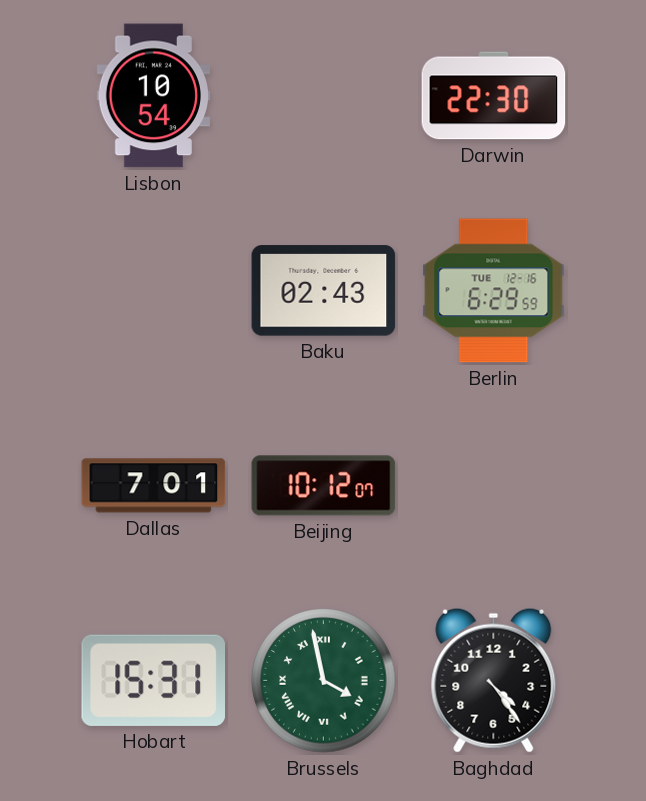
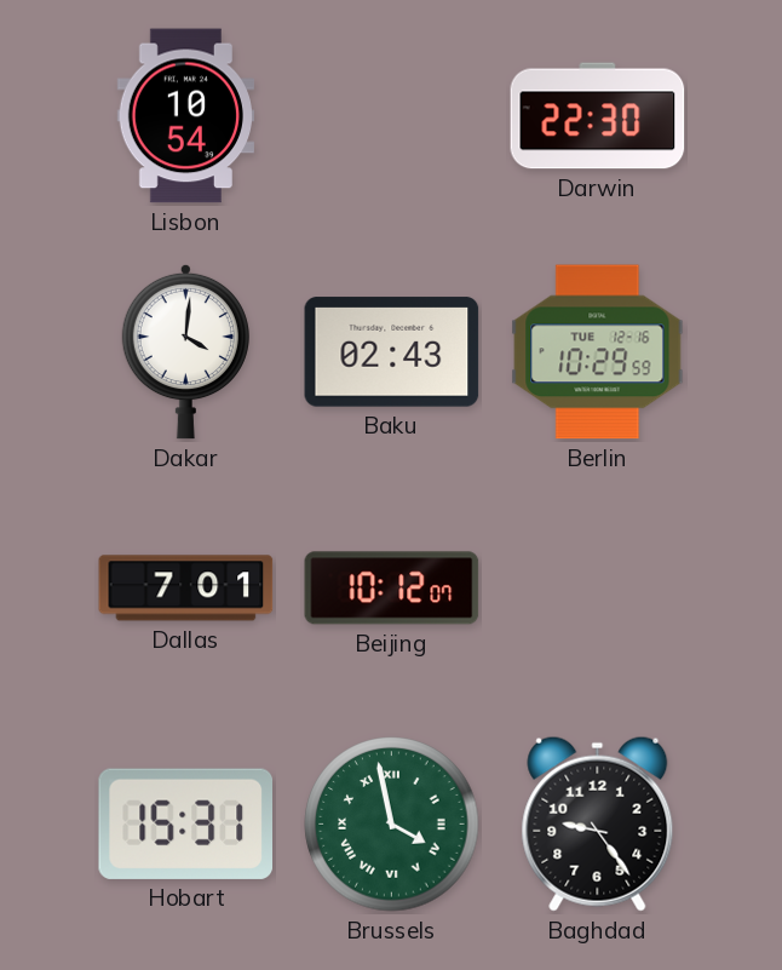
Dakar: none -> 4:01 (185, 351)
Berlin: 6:29 -> 10:29 (598, 352)
Baghdad: 4:24 -> 9:24 (598, 823)
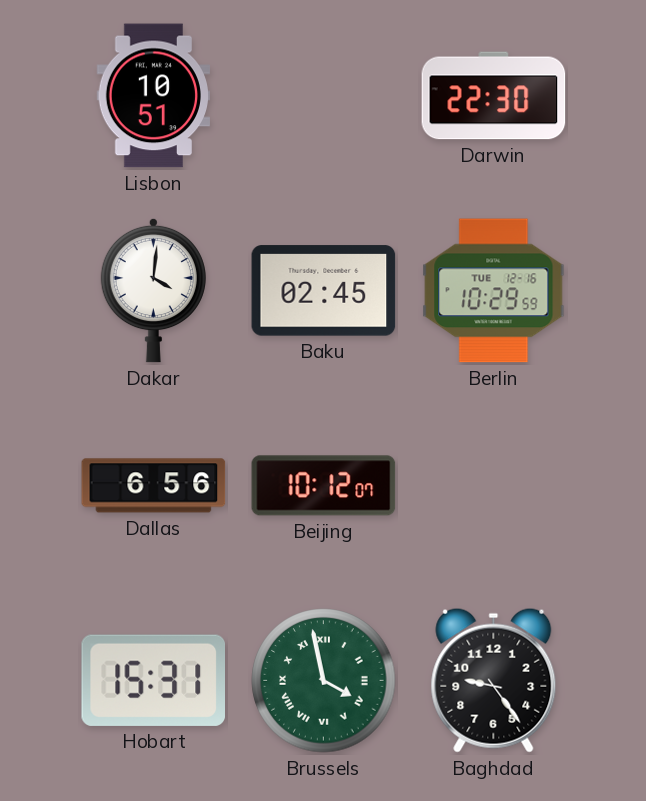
Lisbon: 10:54 -> 10:51 (153, 96)
Baku: 02:43 -> 02:45 (324, 291)
Dallas: 7:01 -> 6:56 (154, 486)
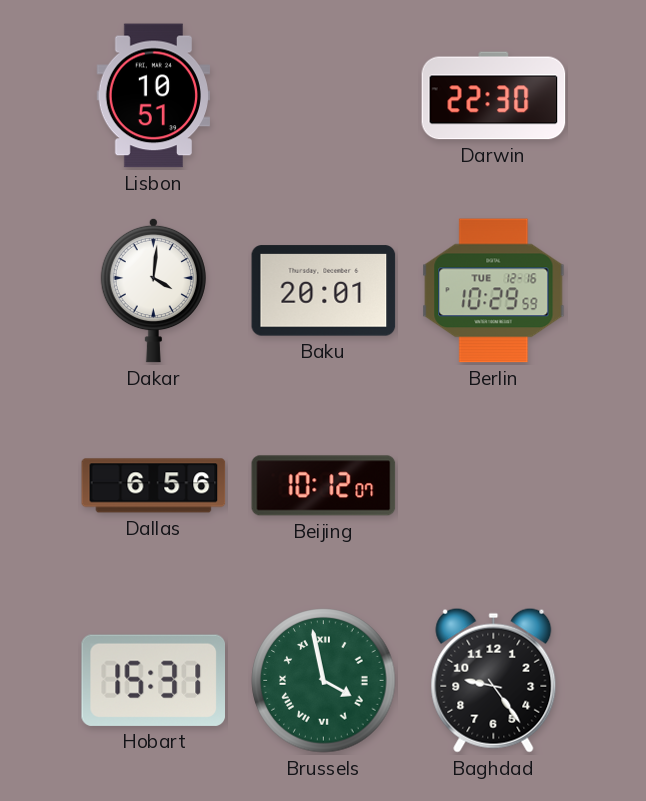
Baku: 02:45 -> 20:01 (324, 291)
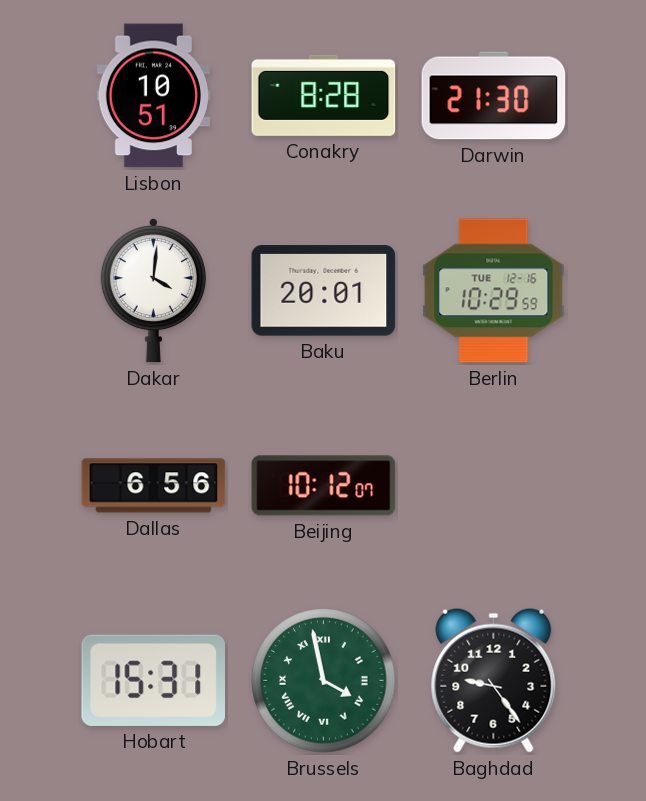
Conakry: none -> 8:28 (324, 95)
Darwin: 22:30 -> 21:30 (494, 96)
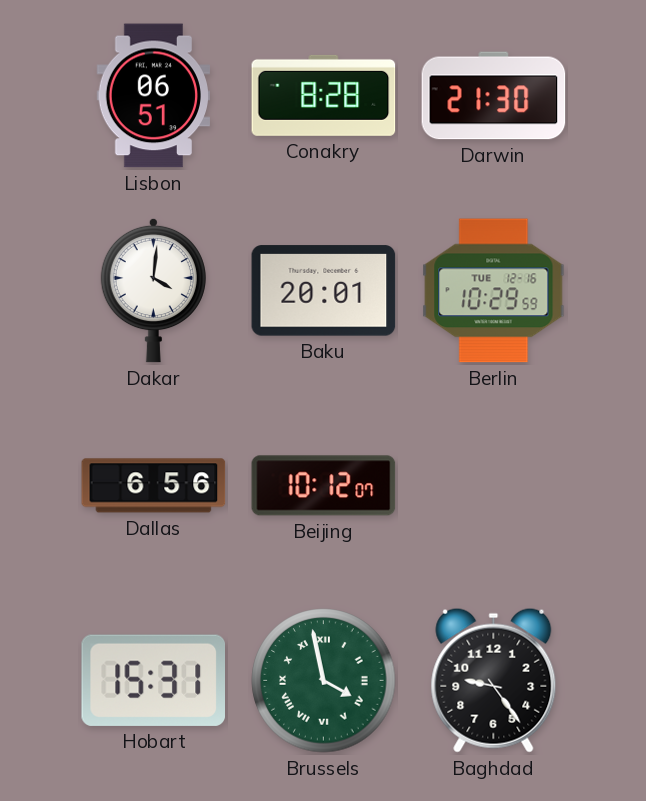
Lisbon: 10:51 -> 06:51 (153, 96)
